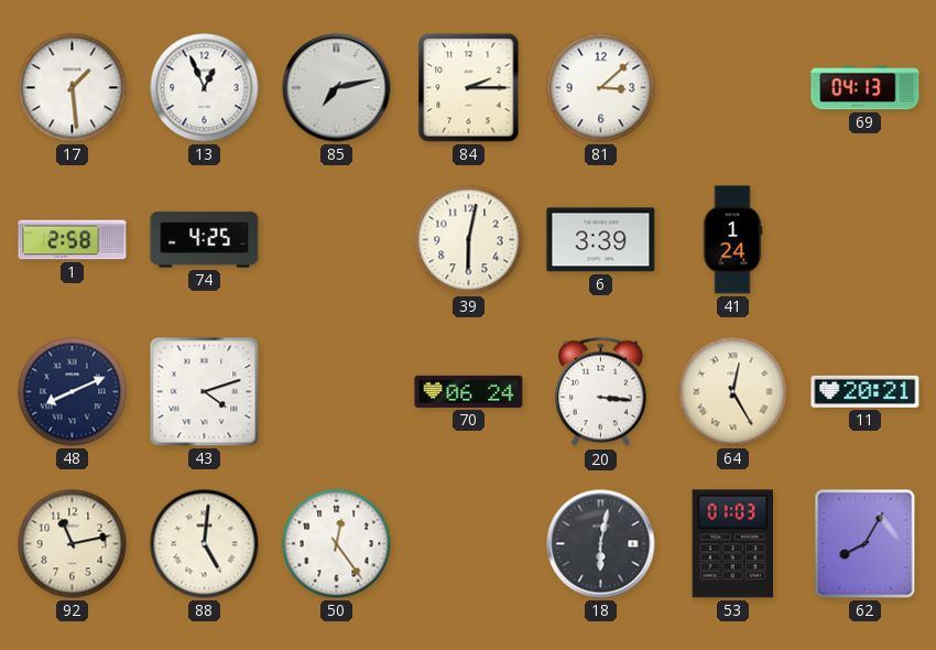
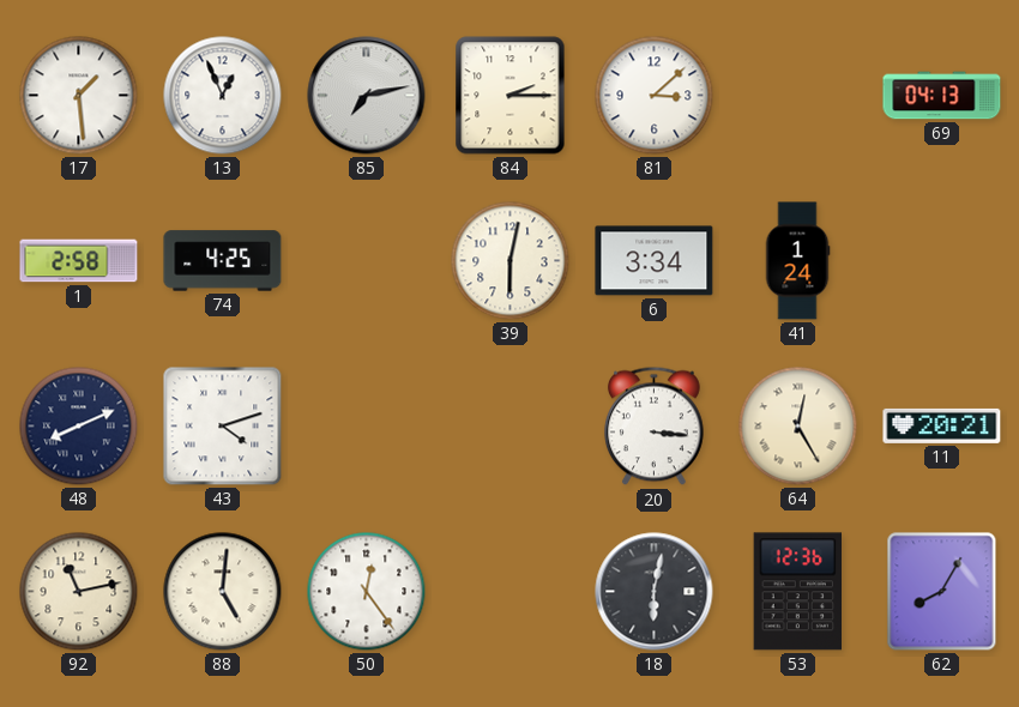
6: 3:39 -> 3:34 (655, 261)
70: 06:24 -> none (469, 391)
53: 01:03 -> 12:36 (797, 592)
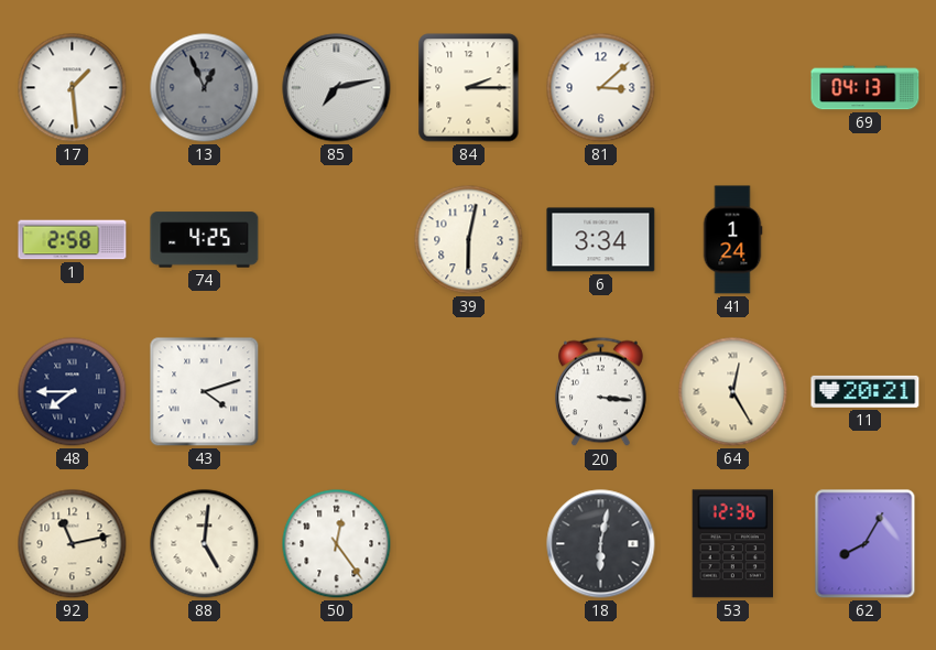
13 dial: white -> grey (205, 88)
48: 8:11 -> 7:45 (73, 392)
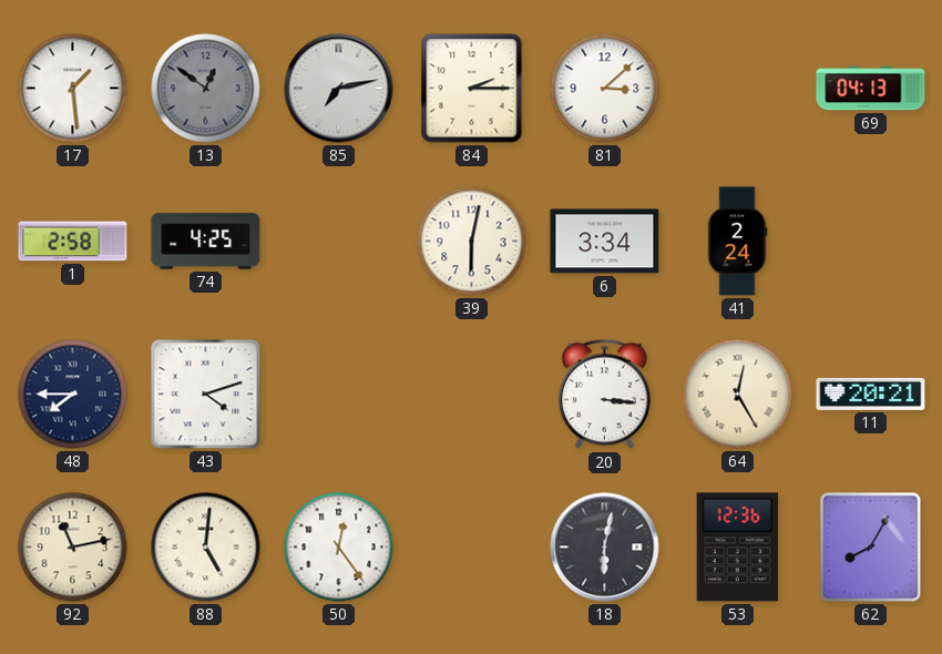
13: 12:56 -> 12:51 (206, 89)
41: 1:24 -> 2:24 (737, 242)
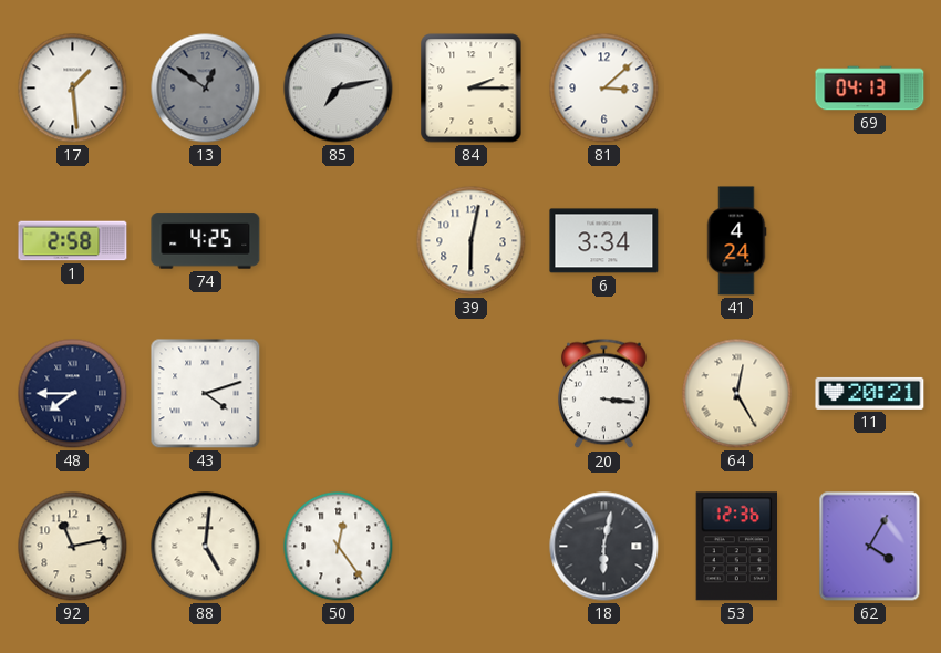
41: 2:24 -> 4:24 (736, 241)
62: 8:05 -> 4:05 (870, 547)
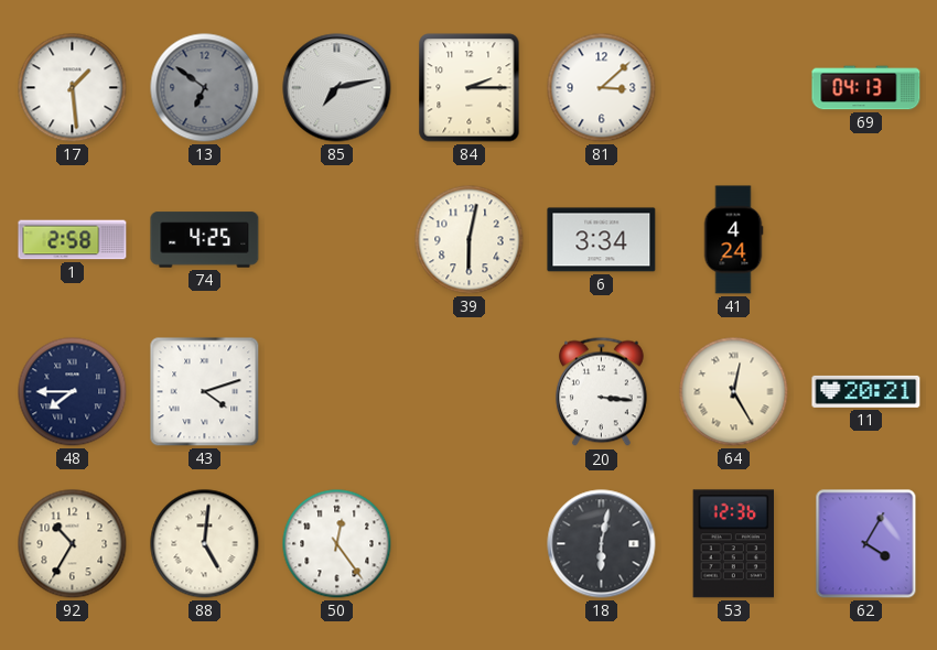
13: 12:51 -> 6:51 (205, 88)
92: 11:13 -> 10:35 (73, 544)
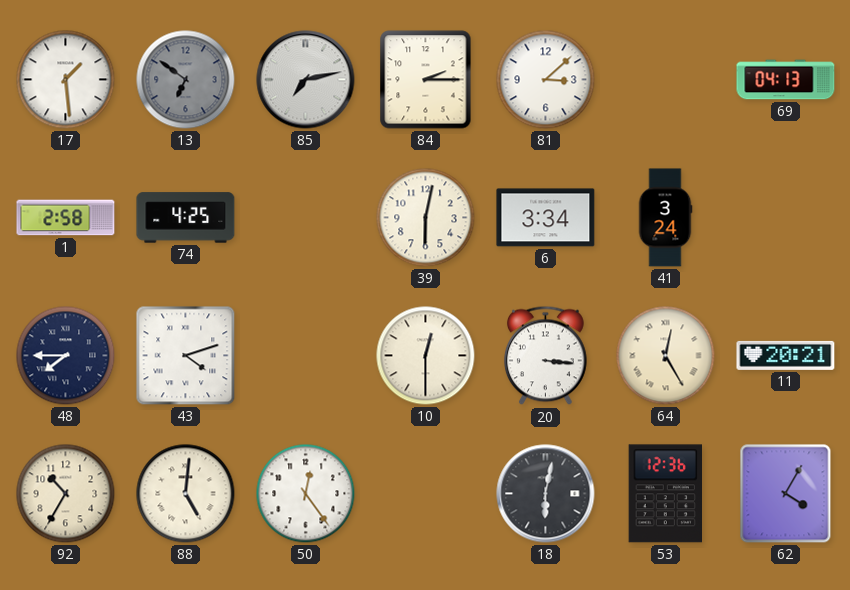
41: 4:24 -> 3:24 (665, 218)
10: none -> 12:30 (426, 356)
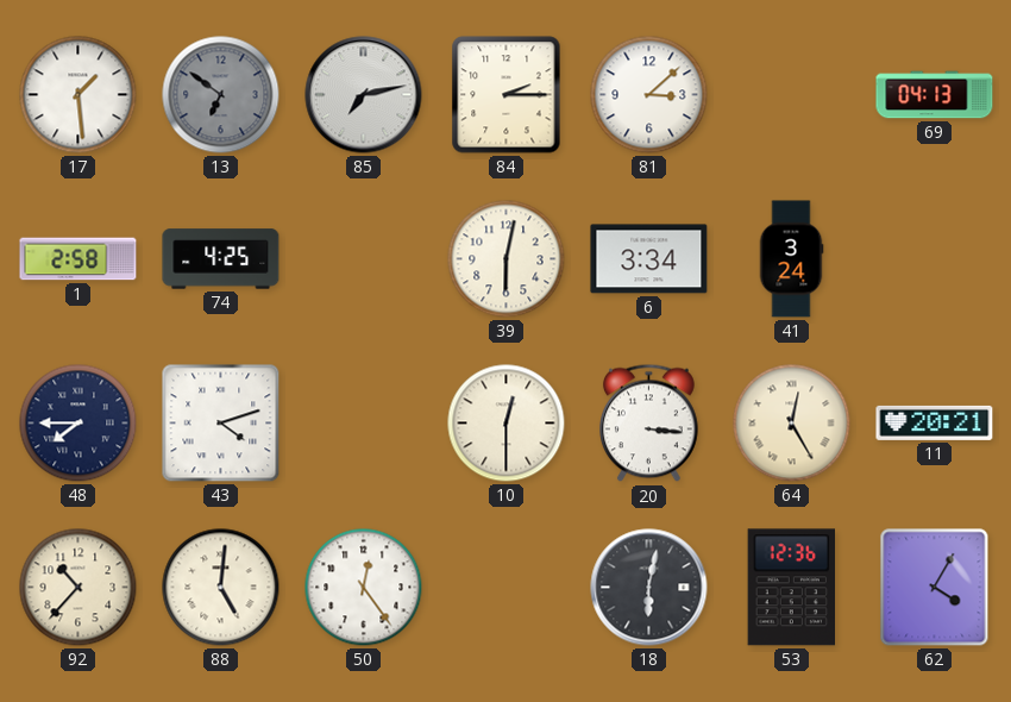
92: 10:35 -> 10:37 (79, 588)
